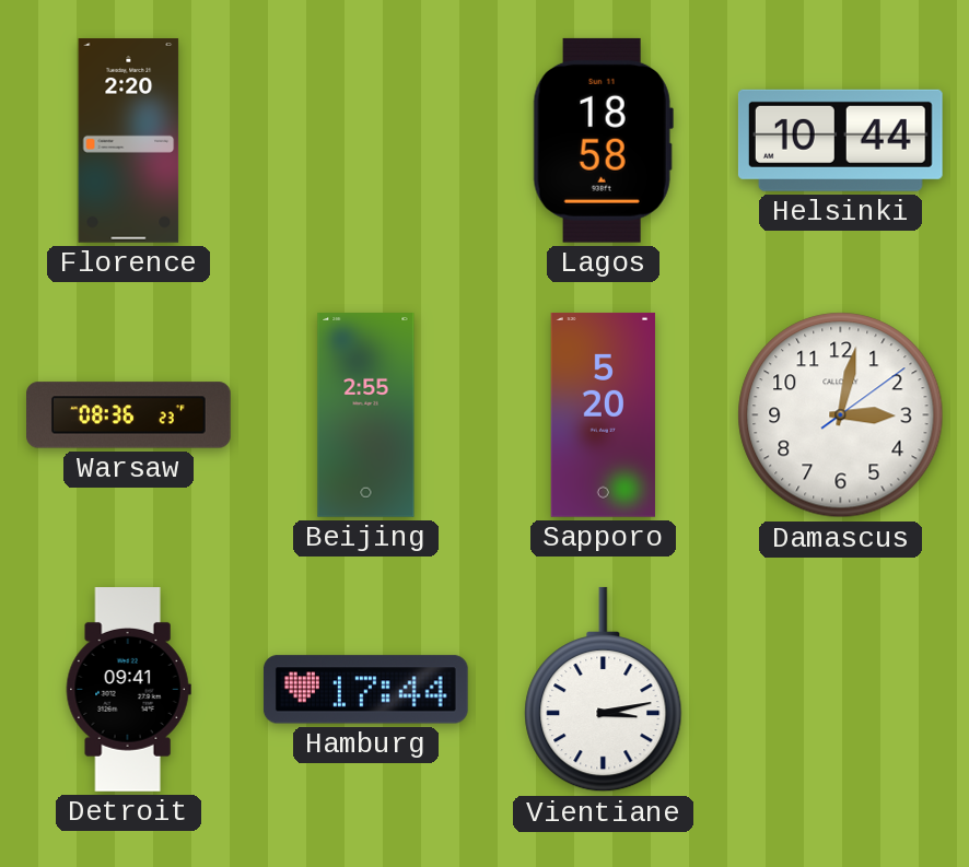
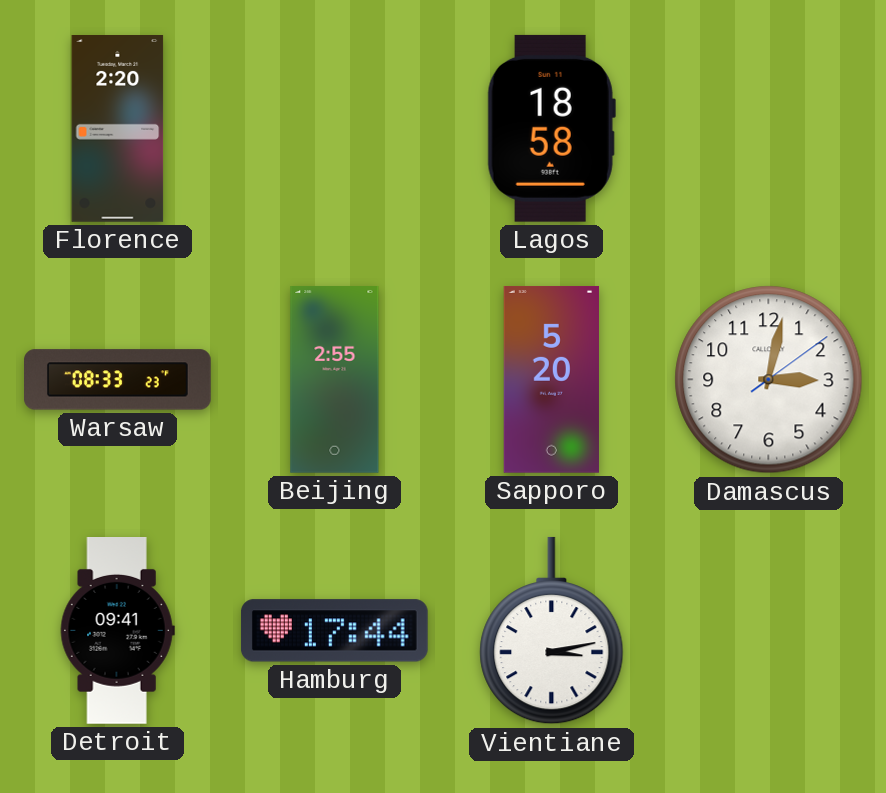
Helsinki: 10:44 -> none (840, 140)
Warsaw: 08:36 -> 08:33 (118, 380)
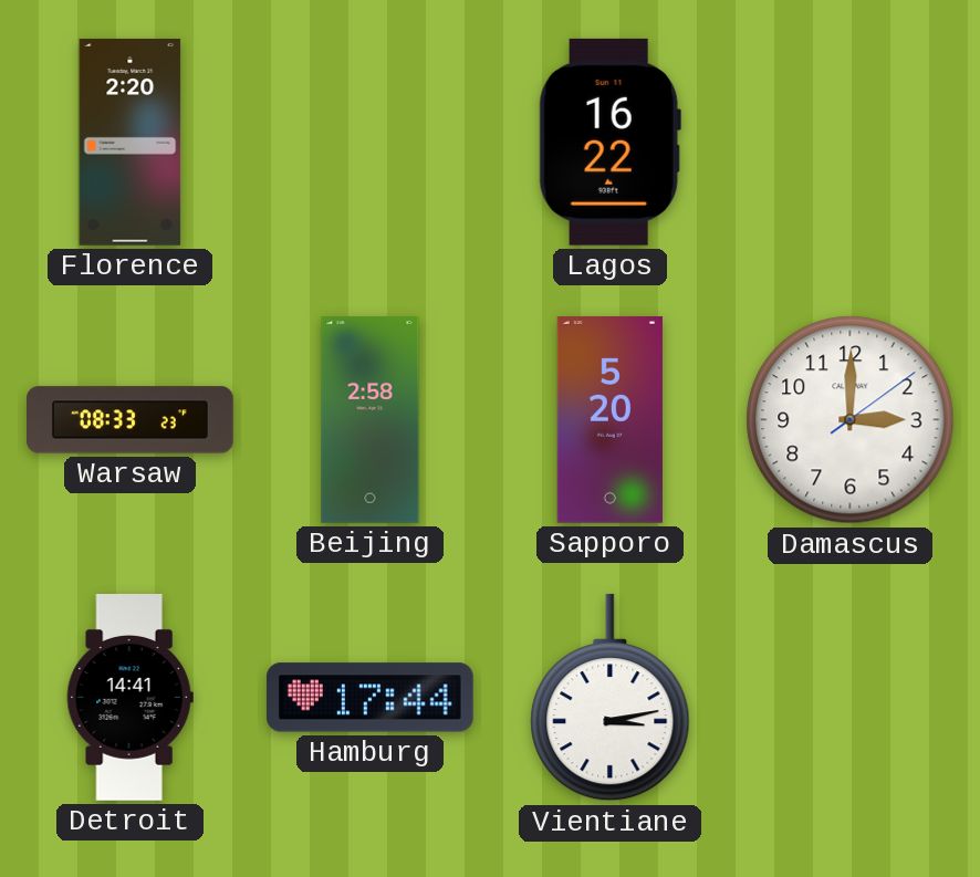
Lagos: 18:58 -> 16:22 (609, 142)
Beijing: 2:55 -> 2:58 (371, 420)
Damascus: 3:02 -> 3:00 (851, 420)
Detroit: 09:41 -> 14:41 (129, 698)
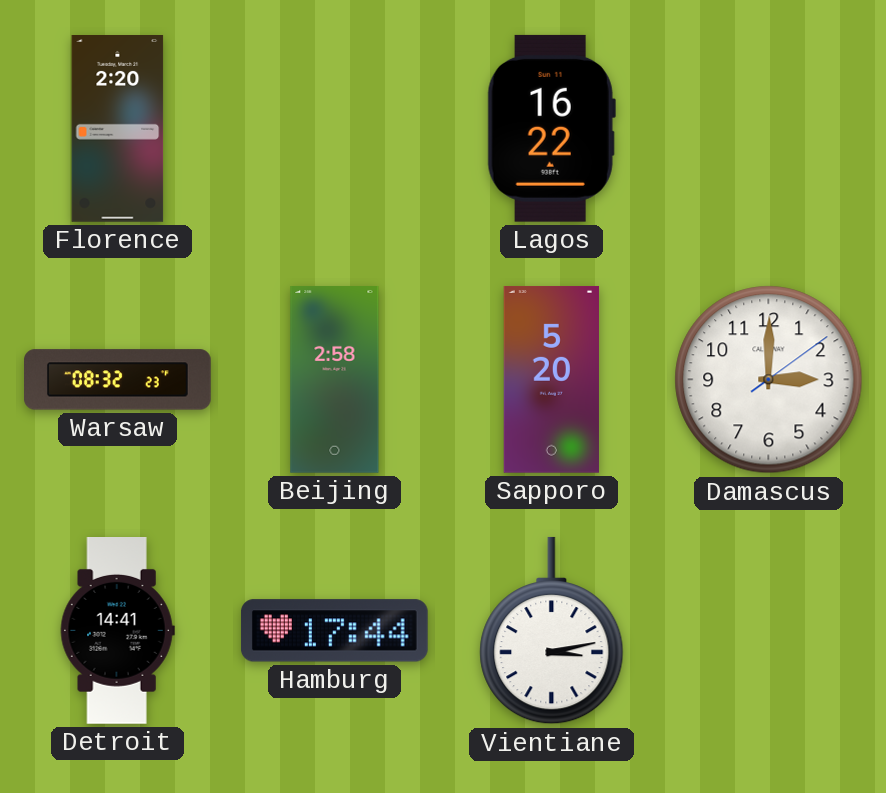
Warsaw: 08:33 -> 08:32 (118, 380)
